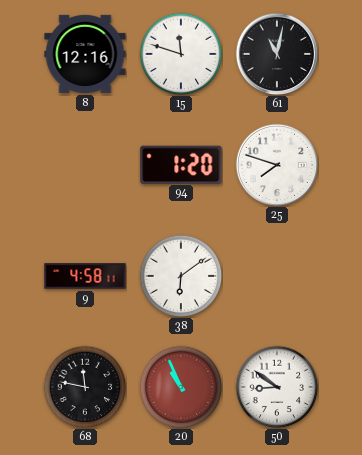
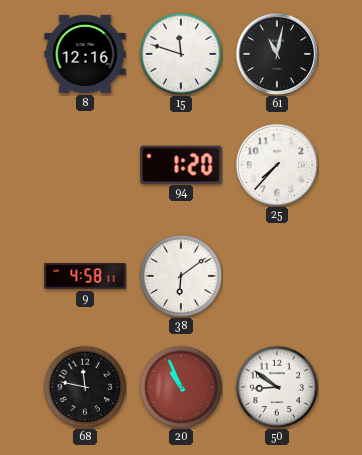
25: 7:48 -> 7:37 (276, 164)
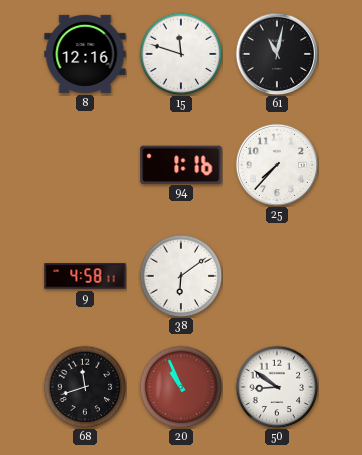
94: 1:20 -> 1:16 (181, 164)
68: 11:47 -> 11:42 (85, 387)
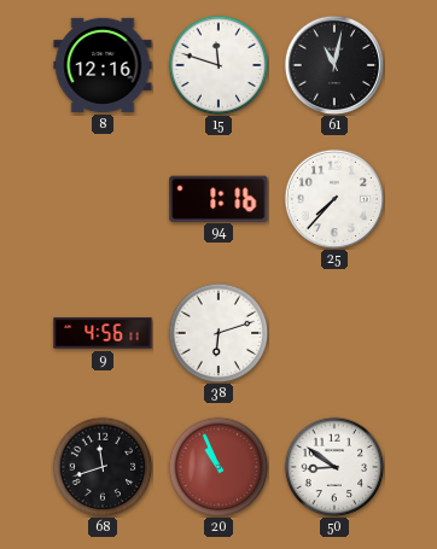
9: 4:58 -> 4:56 (103, 333)
38: 6:09 -> 6:12 (218, 333)
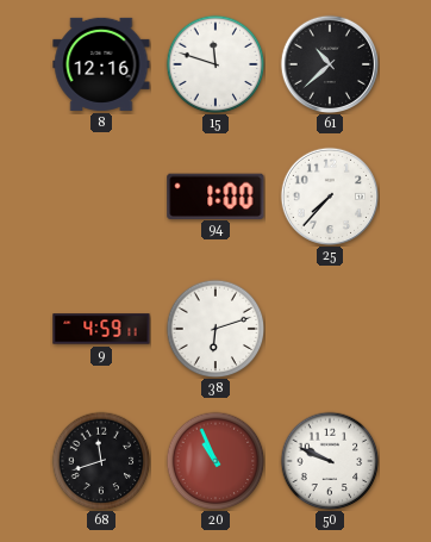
61: 11:02 -> 10:38 (329, 63)
94: 1:16 -> 1:00 (215, 195)
9: 4:56 -> 4:59 (101, 329)
50: 8:51 -> 9:49 (330, 461)
